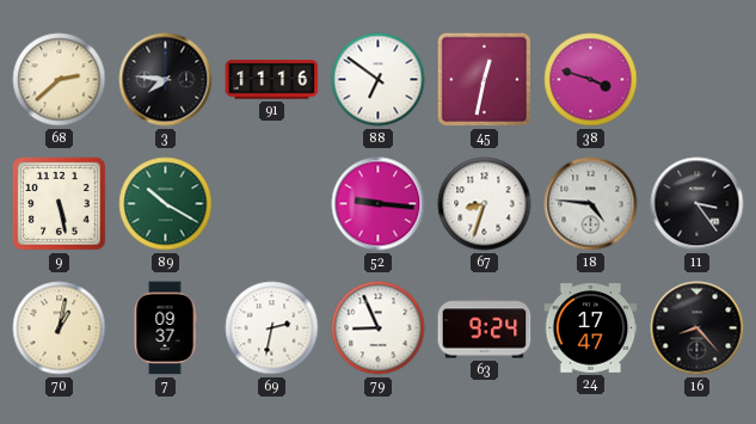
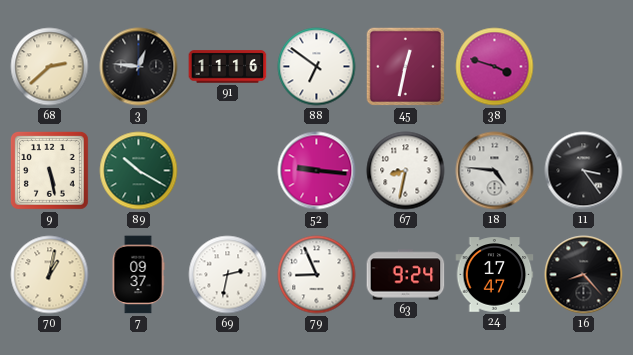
3: 7:46 -> 12:46 (139, 67)
67: 8:33 -> 8:32 (406, 171)
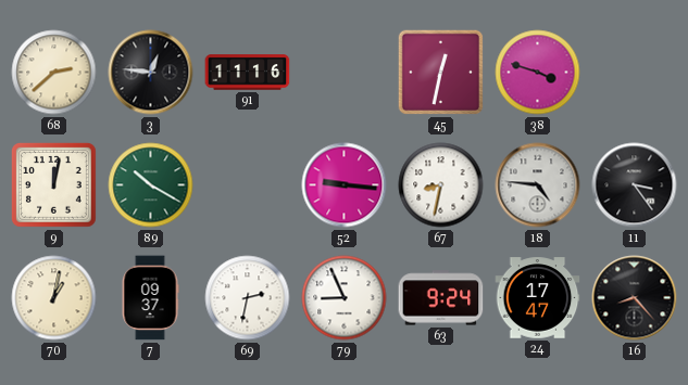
88: 6:51 -> none (317, 67)
9: 5:28 -> 12:02 (54, 185)
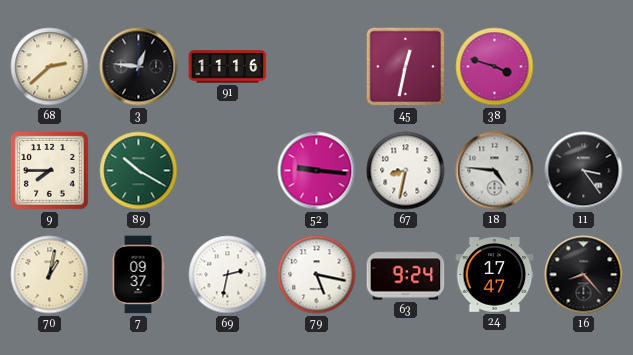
9: 12:02 -> 7:45 (50, 171)
79: 8:56 -> 5:17 (317, 275)
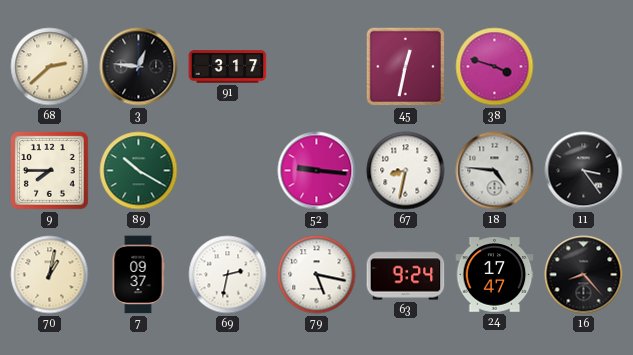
91: 11:16 -> 3:17 (228, 67)
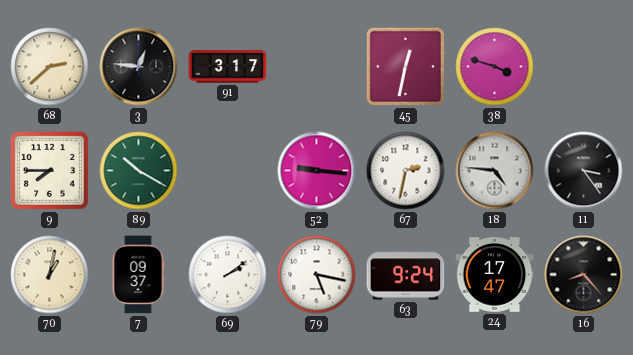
67: 8:32 -> 2:32 (406, 171)
69: 2:32 -> 2:09 (228, 275)
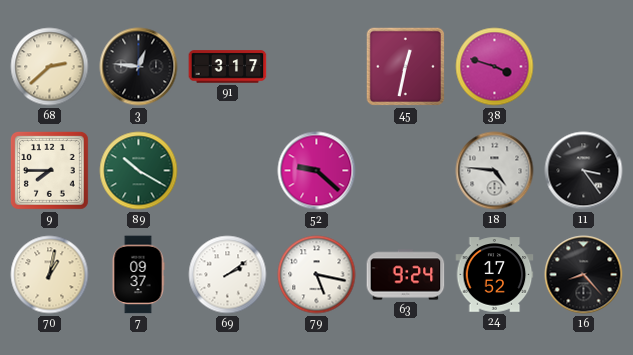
52: 9:16 -> 9:22 (317, 171)
67: 2:32 -> none (406, 171)
24: 17:47 -> 17:52 (495, 275)
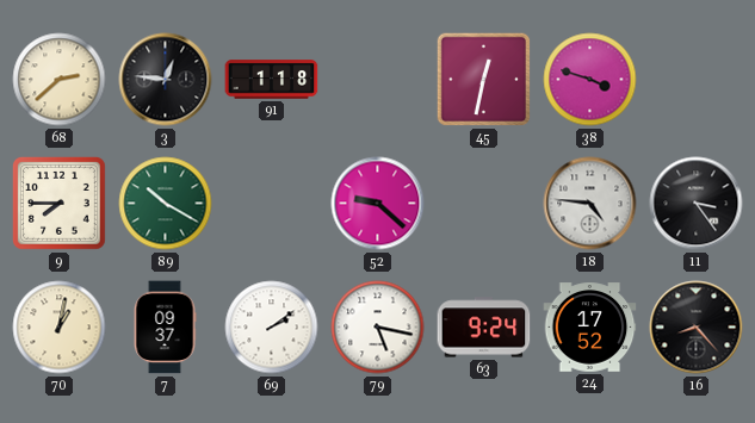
91: 3:17 -> 1:18 (272, 80)
